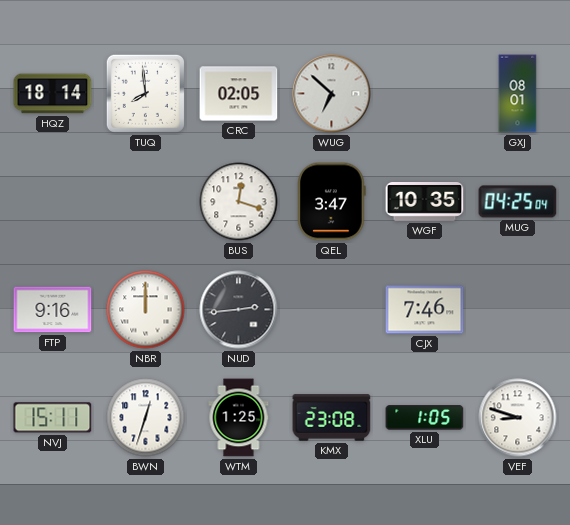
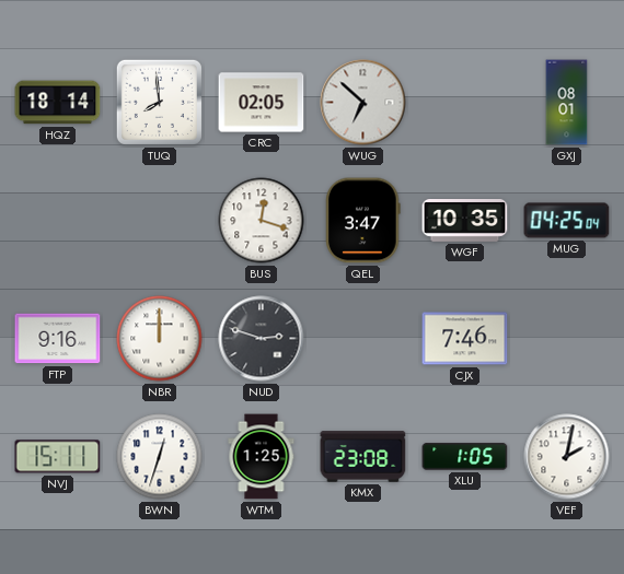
NUD: 2:44 -> 2:48 (262, 339)
VEF: 8:48 -> 2:02 (567, 457)
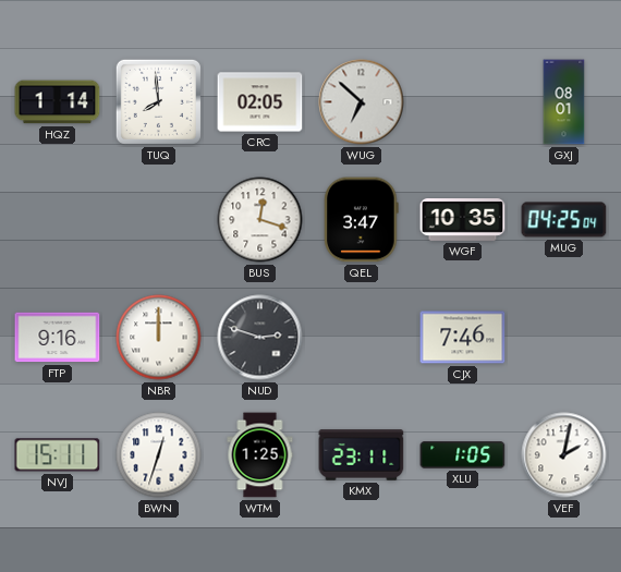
HQZ: 18:14 -> 1:14 (58, 102)
KMX: 23:08 -> 23:11 (362, 455)
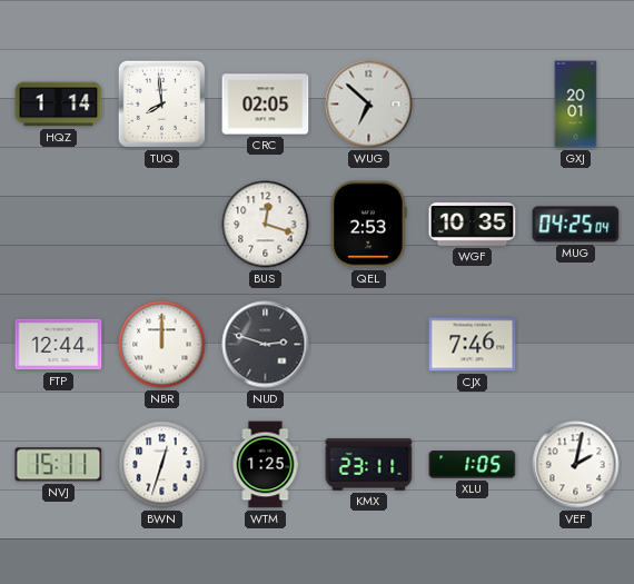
GXJ: 08:01 -> 20:01 (576, 105)
QEL: 3:47 -> 2:53 (369, 225)
FTP: 9:16 -> 12:44 (59, 345)
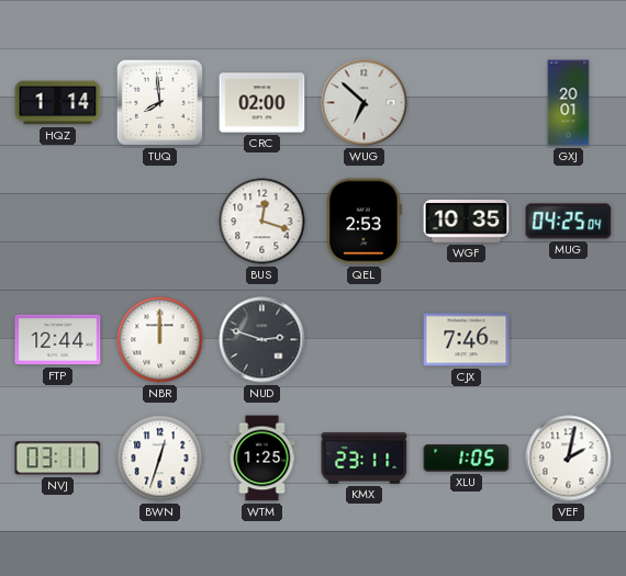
CRC: 02:05 -> 02:00 (262, 103)
NVJ: 15:11 -> 03:11 (58, 459)
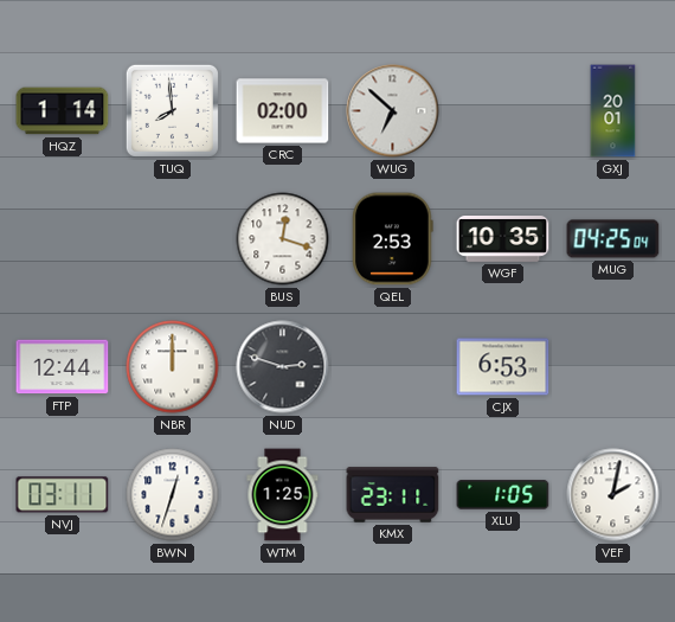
CJX: 7:46 -> 6:53 (503, 367)
